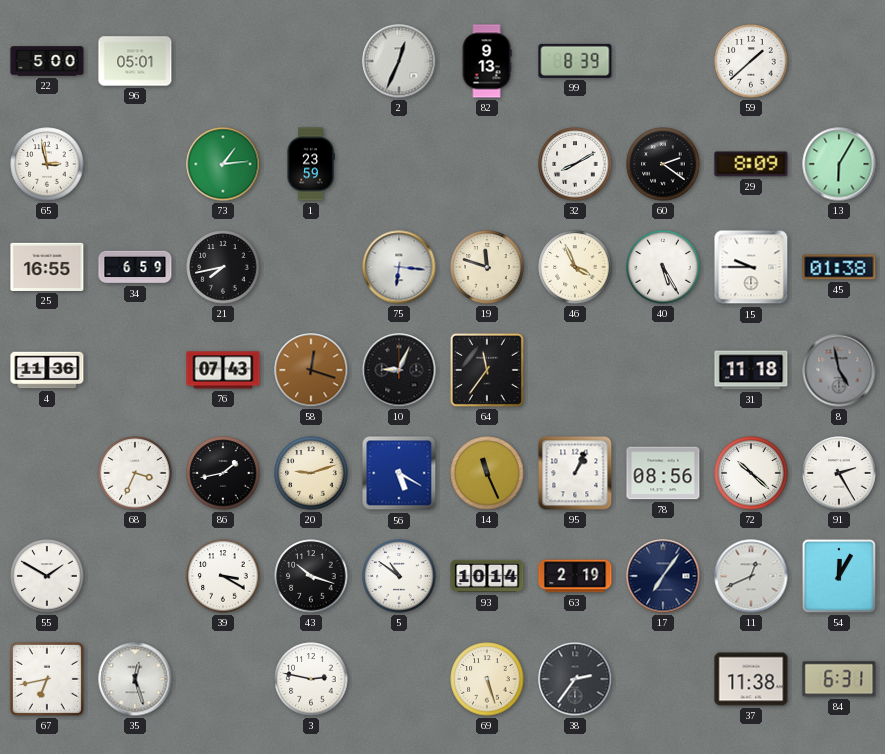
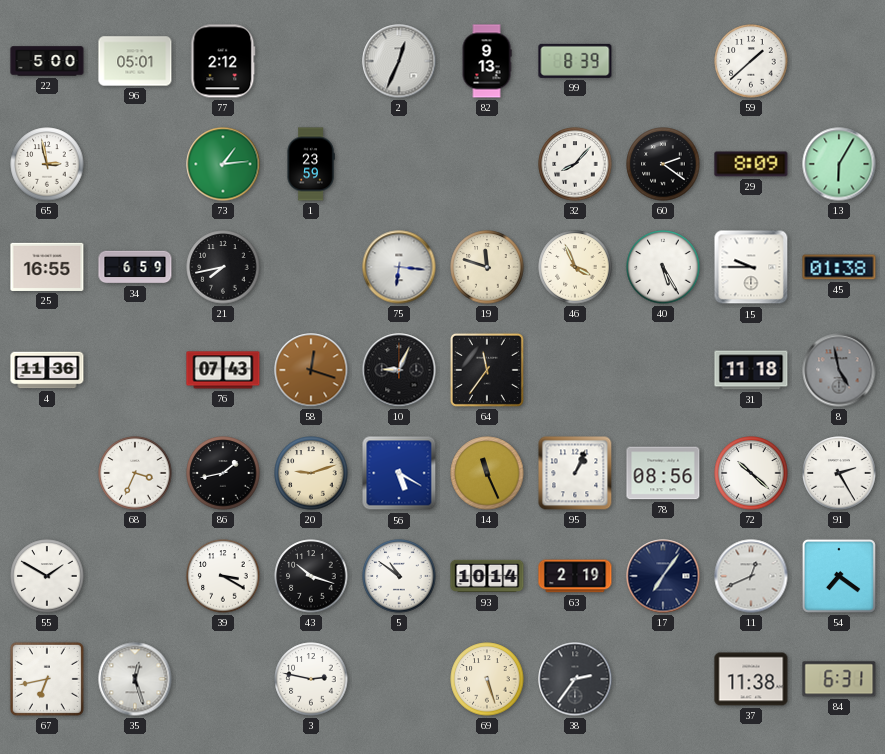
77: none -> 2:12 (223, 61)
32: 8:10 -> 8:07 (575, 164)
54: 12:05 -> 7:21 (839, 576)
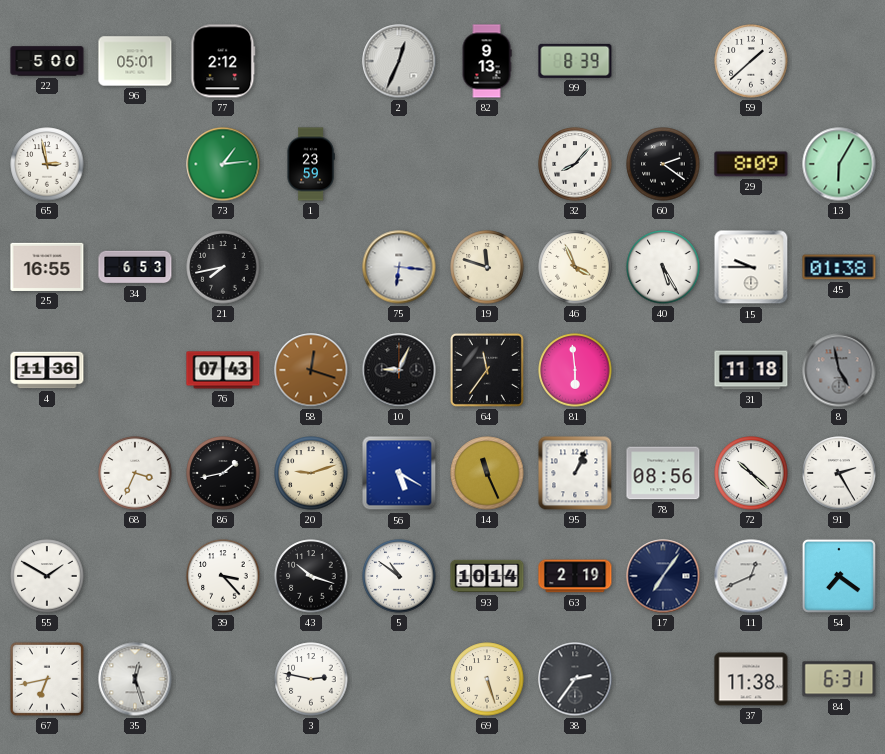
34: 6:59 -> 6:53 (135, 267)
81: none -> 5:59 (575, 370)
39: 3:20 -> 3:23 (223, 576)
